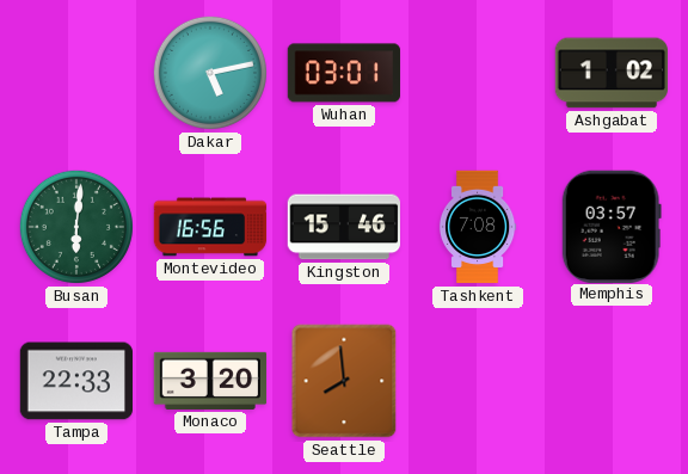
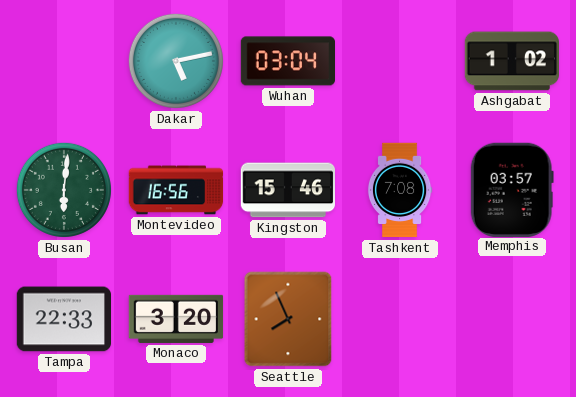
Wuhan: 03:01 -> 03:04 (288, 61)
Seattle: 7:59 -> 7:56 (288, 319)
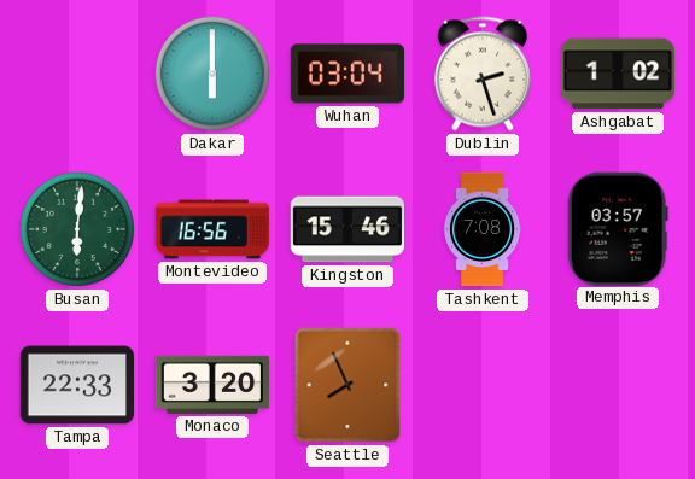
Dakar: 5:13 -> 6:00 (212, 74)
Dublin: none -> 2:27 (483, 74)
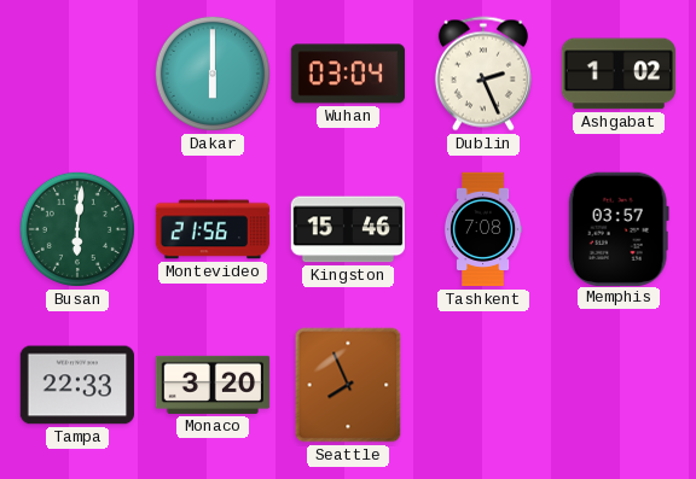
Dublin: 2:27 -> 2:26 (483, 74)
Montevideo: 16:56 -> 21:56 (213, 229)
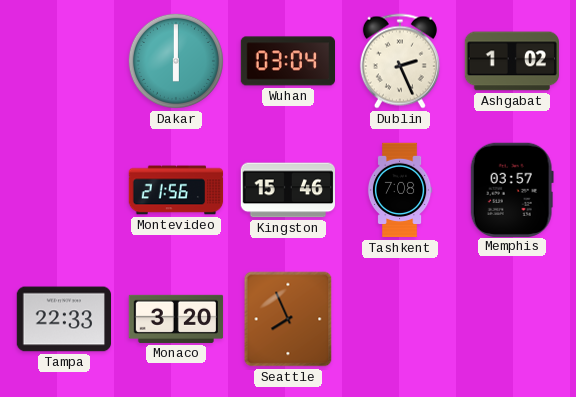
Busan: 6:01 -> none (77, 229)
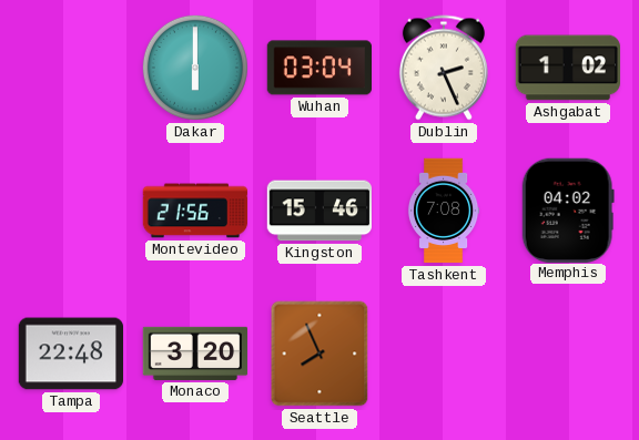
Memphis: 03:57 -> 04:02 (568, 209)
Tampa: 22:33 -> 22:48 (71, 354)
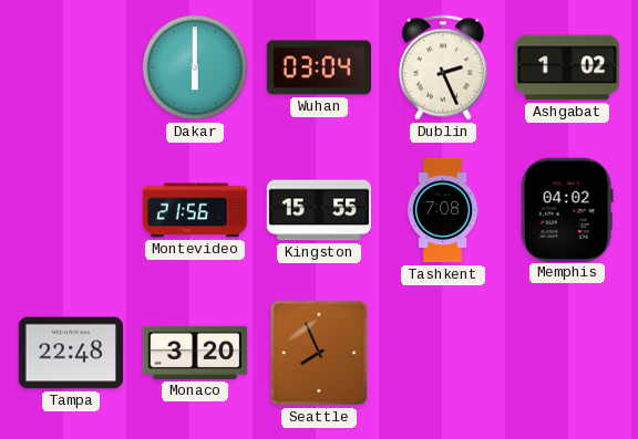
Kingston: 15:46 -> 15:55 (319, 210)
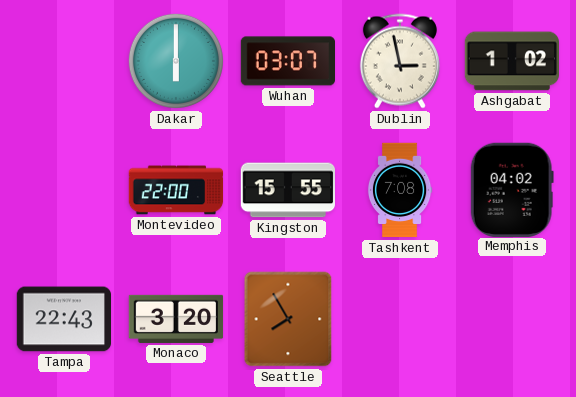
Wuhan: 03:04 -> 03:07 (288, 61)
Dublin: 2:26 -> 2:58 (400, 61)
Montevideo: 21:56 -> 22:00 (176, 190)
Tampa: 22:48 -> 22:43 (64, 319)
Seattle: 7:56 -> 7:55 (288, 319)
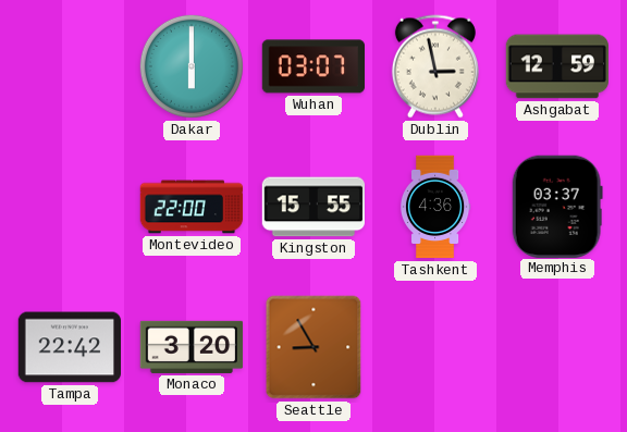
Ashgabat: 1:02 -> 12:59 (557, 66)
Tashkent: 7:08 -> 4:36 (435, 207)
Memphis: 04:02 -> 03:37 (557, 206)
Tampa: 22:43 -> 22:42 (70, 347)
Seattle: 7:55 -> 8:55 (313, 347)
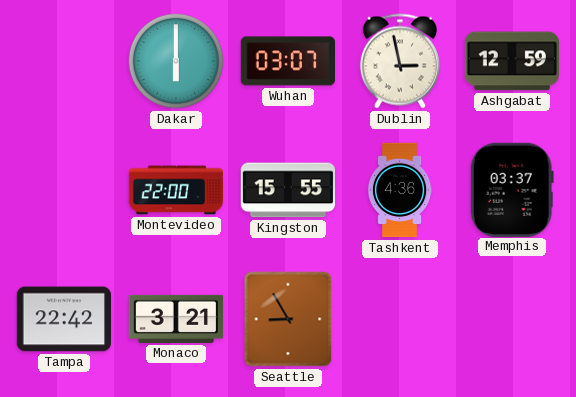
Monaco: 3:20 -> 3:21 (176, 319)
